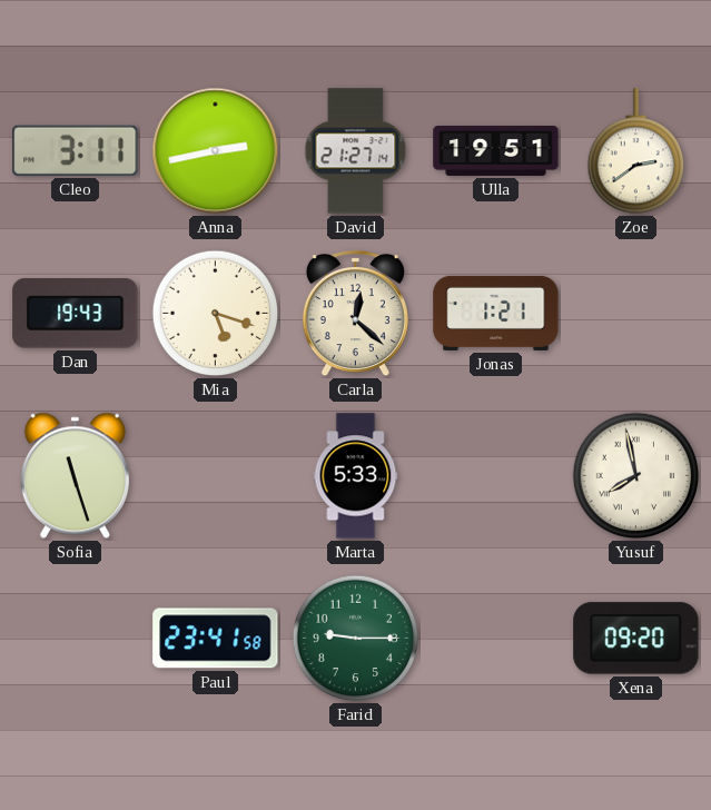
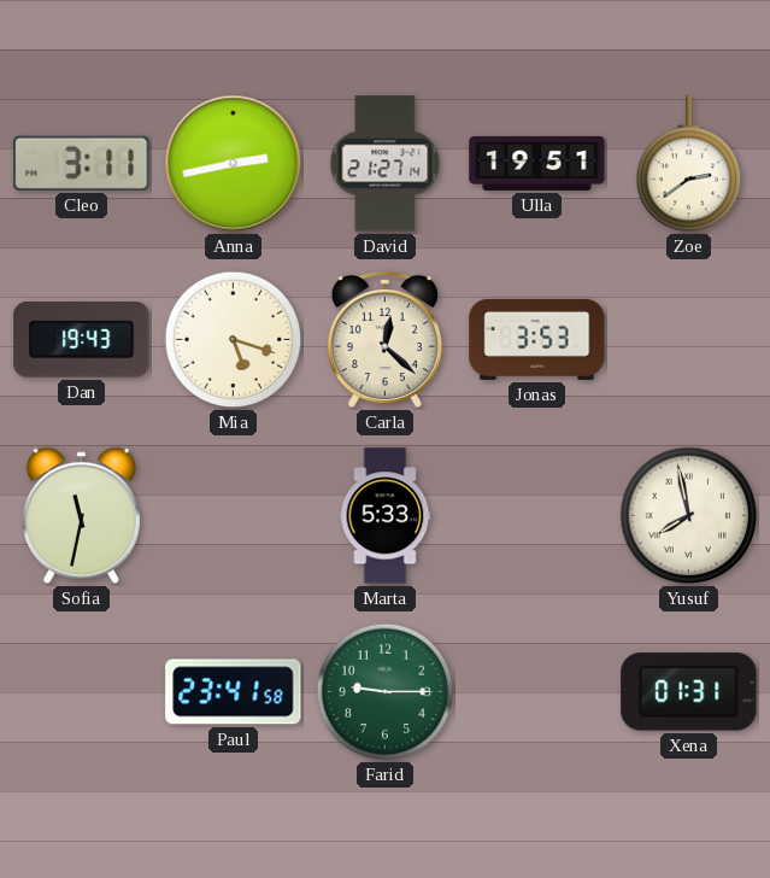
Jonas: 1:21 -> 3:53 (537, 339)
Sofia: 11:27 -> 11:32 (81, 516)
Xena: 09:20 -> 01:31 (689, 692)
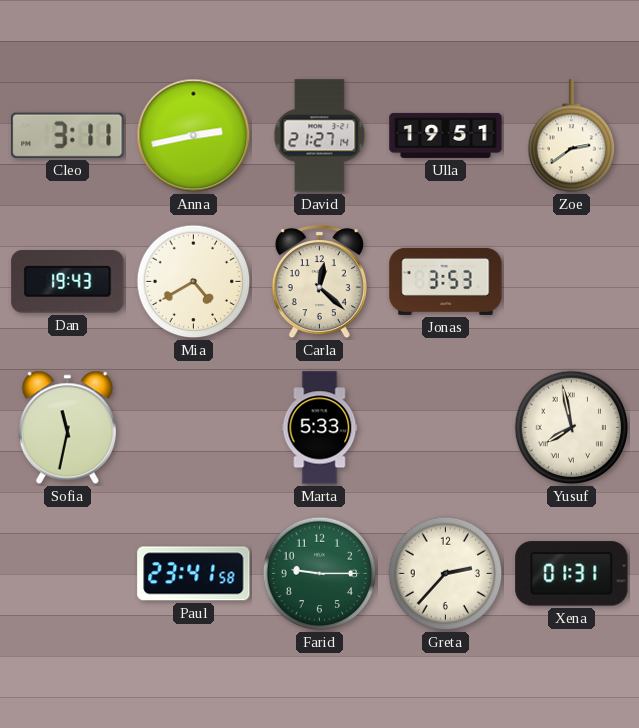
Mia: 5:18 -> 4:40 (194, 282)
Greta: none -> 2:37 (446, 574)
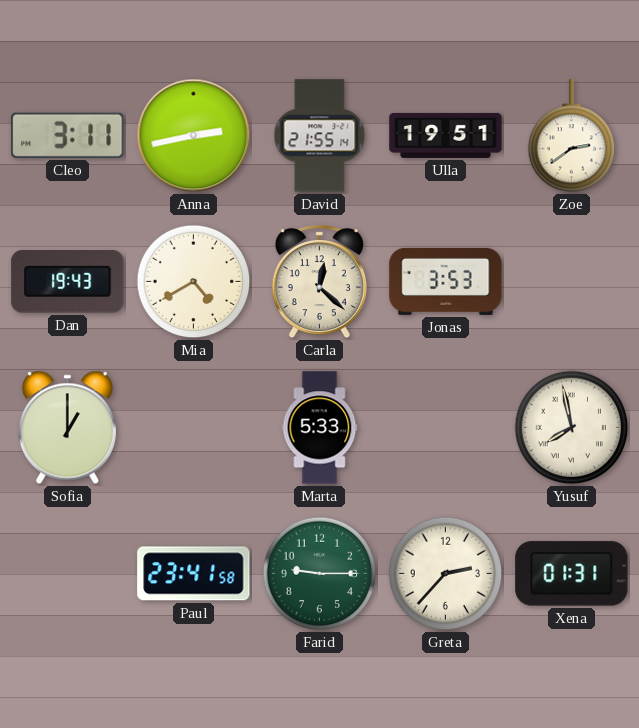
David: 21:27 -> 21:55 (320, 136)
Sofia: 11:32 -> 1:00 (67, 428)
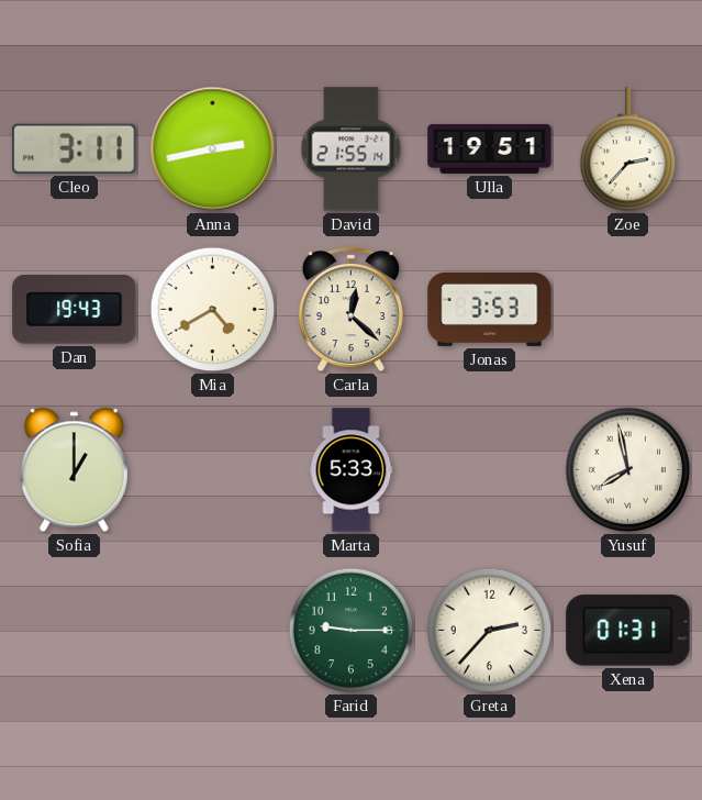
Zoe: 2:39 -> 2:37 (628, 149)
Paul: 23:41 -> none (194, 574)
